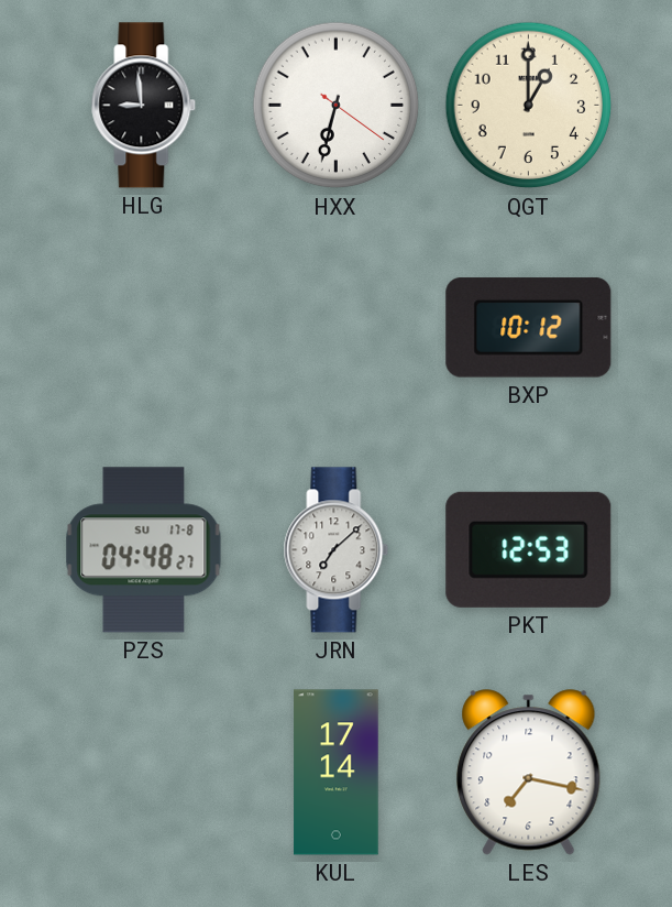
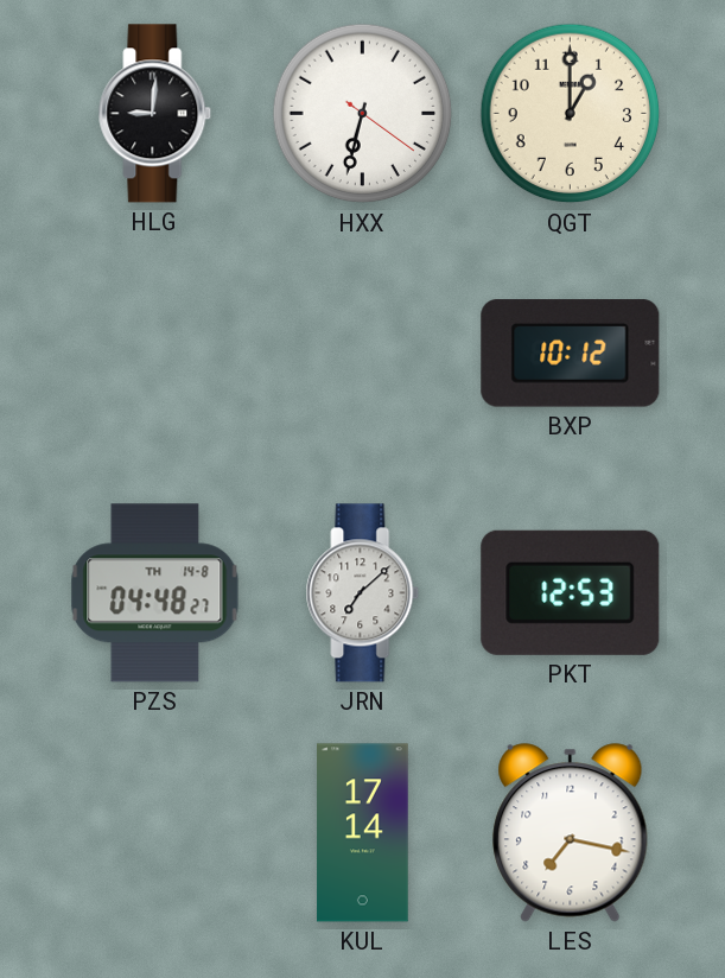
HLG: 8:59 -> 9:01 (155, 114)
PZS date: SU 17-8 -> TH 14-8 (155, 593)
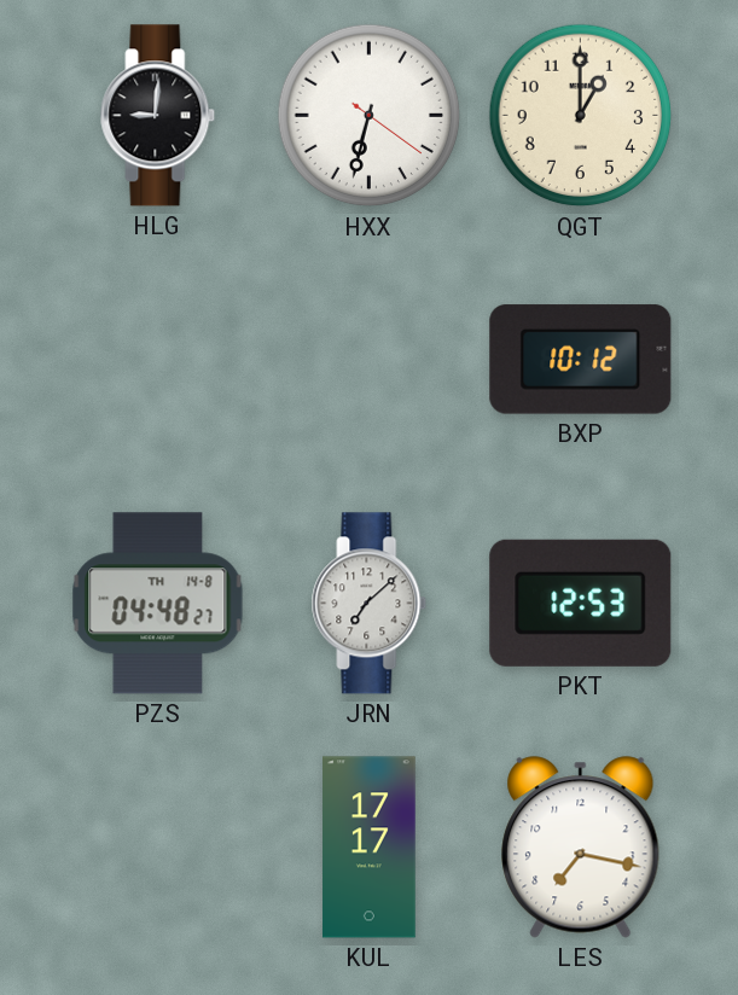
KUL: 17:14 -> 17:17 (370, 848)
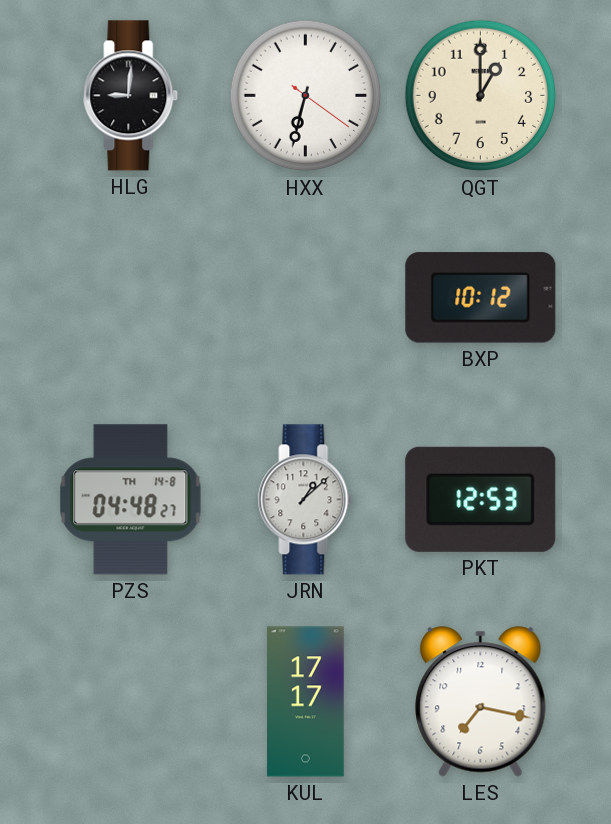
JRN: 7:08 -> 1:08 (306, 500)
